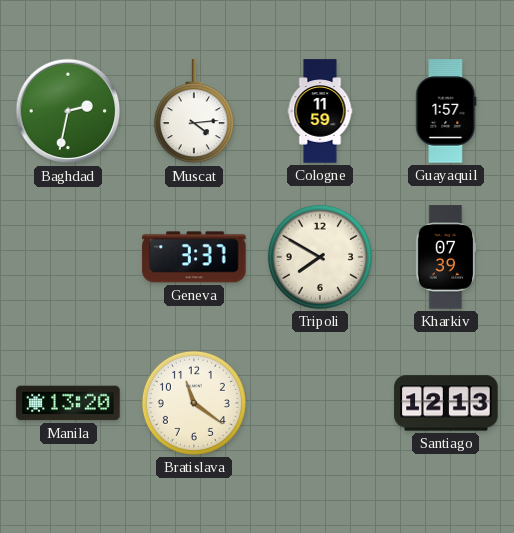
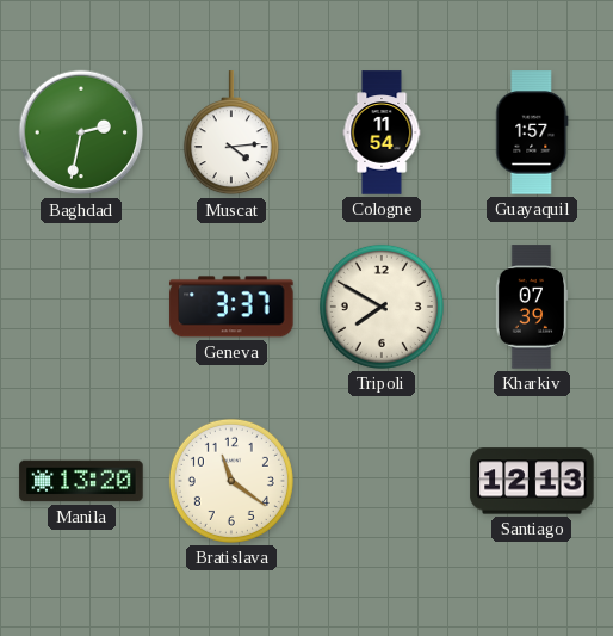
Cologne: 11:59 -> 11:54 (382, 132)
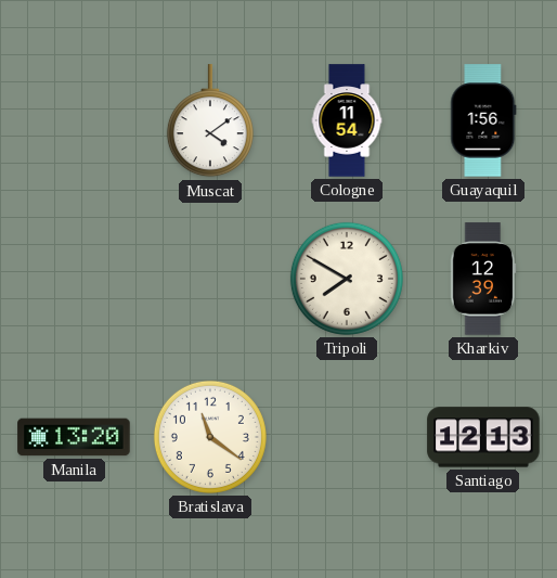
Baghdad: 2:32 -> none (81, 132)
Muscat: 4:14 -> 4:09 (210, 121)
Guayaquil: 1:57 -> 1:56 (483, 120)
Geneva: 3:37 -> none (231, 307)
Kharkiv: 07:39 -> 12:39 (483, 279)
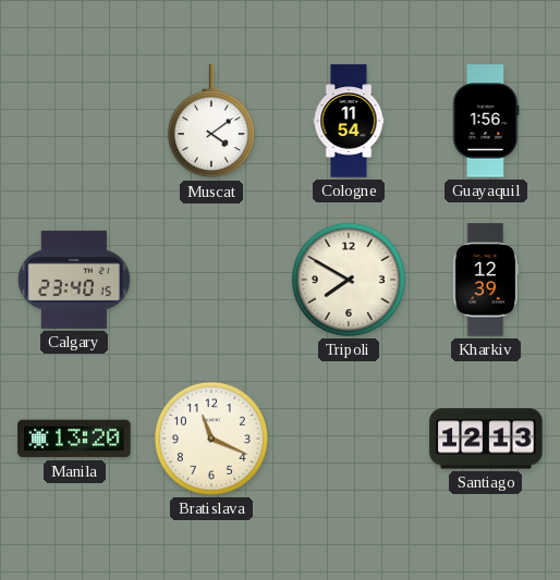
Calgary: none -> 23:40 (74, 280)
Bratislava: 11:21 -> 11:19 (211, 439)
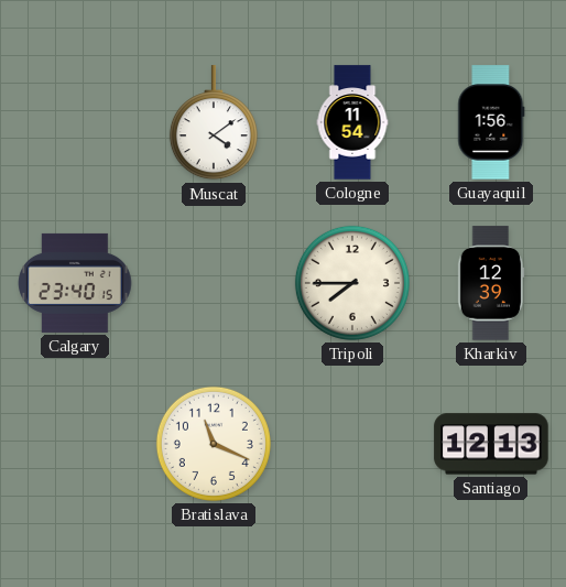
Tripoli: 7:50 -> 7:45 (352, 283)
Manila: 13:20 -> none (74, 439)
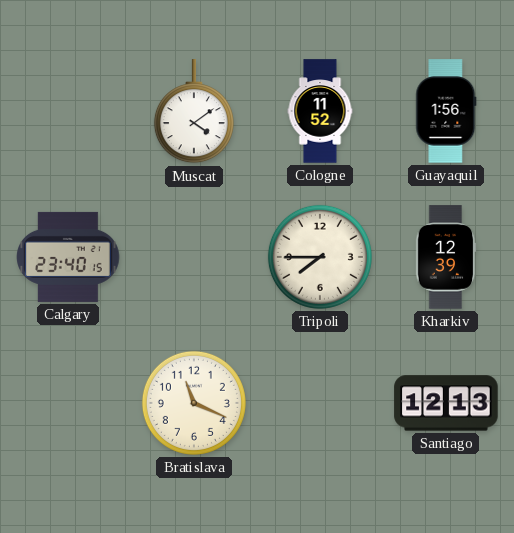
Cologne: 11:54 -> 11:52 (320, 111)
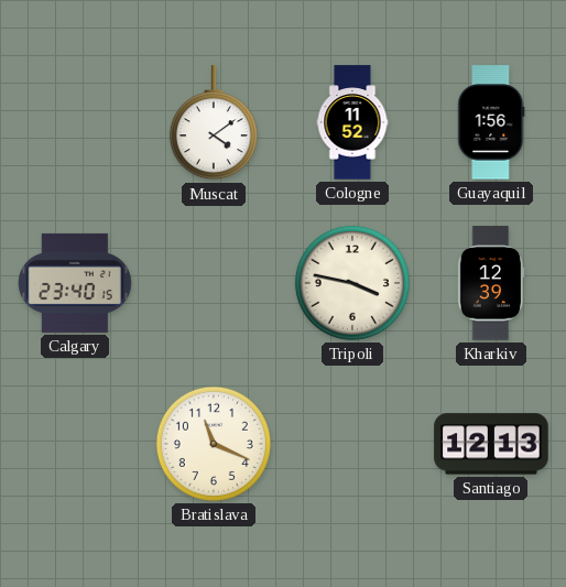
Tripoli: 7:45 -> 3:47 (352, 283)
